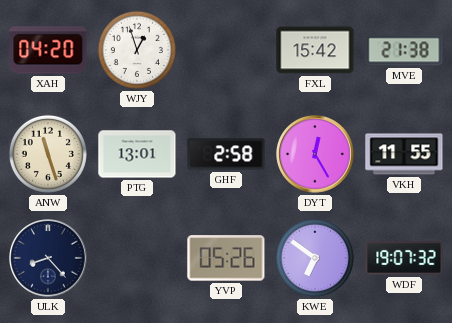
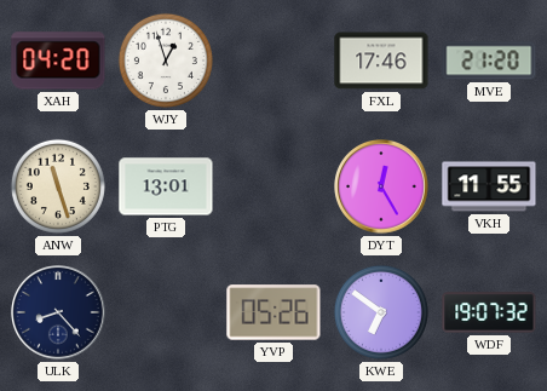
FXL: 15:42 -> 17:46 (381, 61)
MVE: 21:38 -> 21:20 (489, 61)
GHF: 2:58 -> none (226, 154)
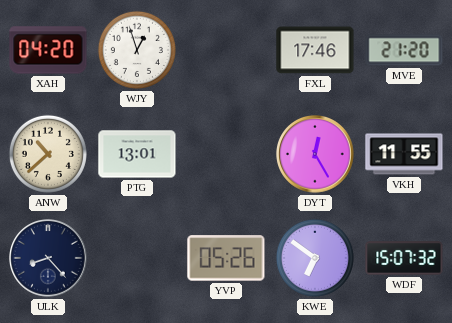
ANW: 11:27 -> 10:38 (48, 154)
WDF: 19:07 -> 15:07 (404, 258)
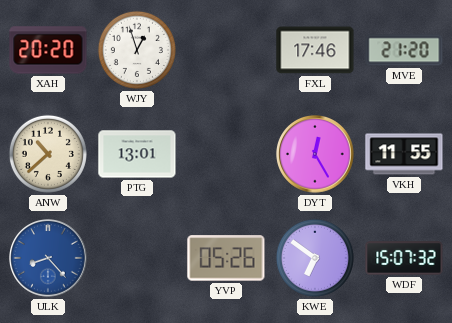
XAH: 04:20 -> 20:20 (48, 50)
ULK dial: navy -> blue (48, 258)
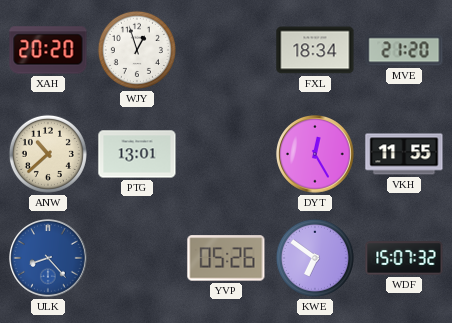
FXL: 17:46 -> 18:34 (315, 50)
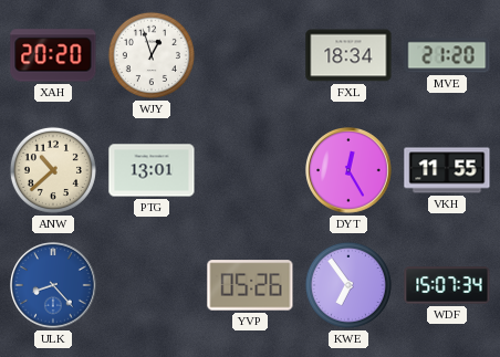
KWE: 6:51 -> 6:54 (348, 285)
WDF: 15:07:32 -> 15:07:34 (447, 285)
